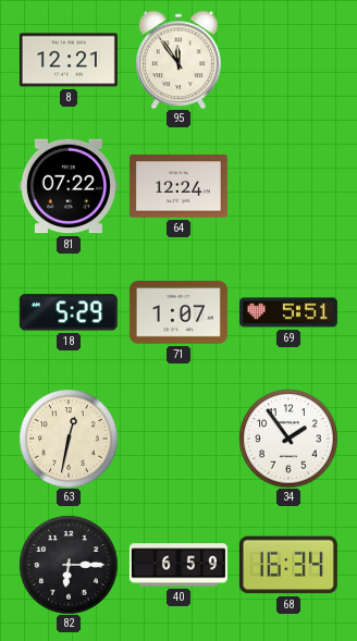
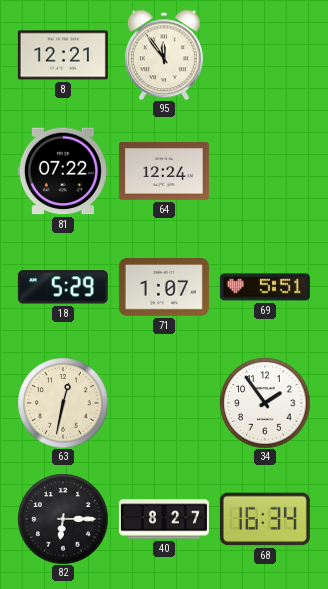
40: 6:59 -> 8:27 (164, 519)
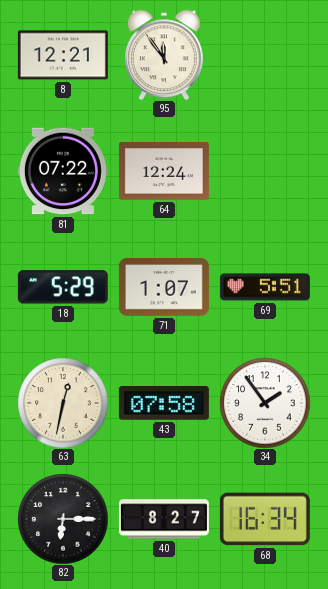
43: none -> 07:58 (164, 403)
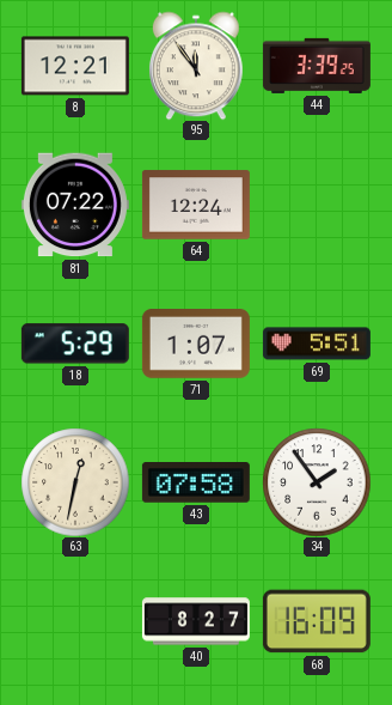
44: none -> 3:39 (317, 66)
82: 6:15 -> none (63, 519)
68: 16:34 -> 16:09 (317, 621)
